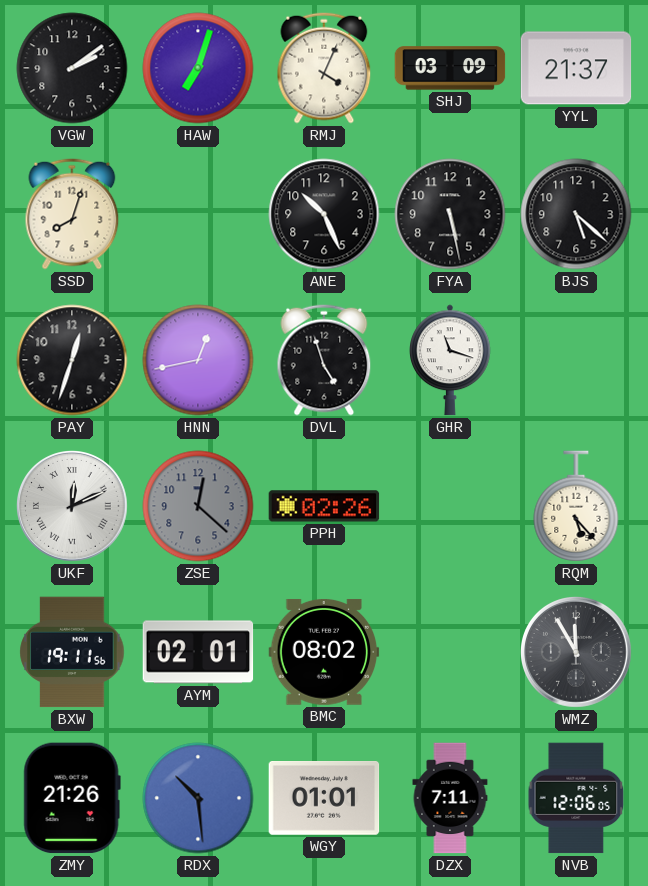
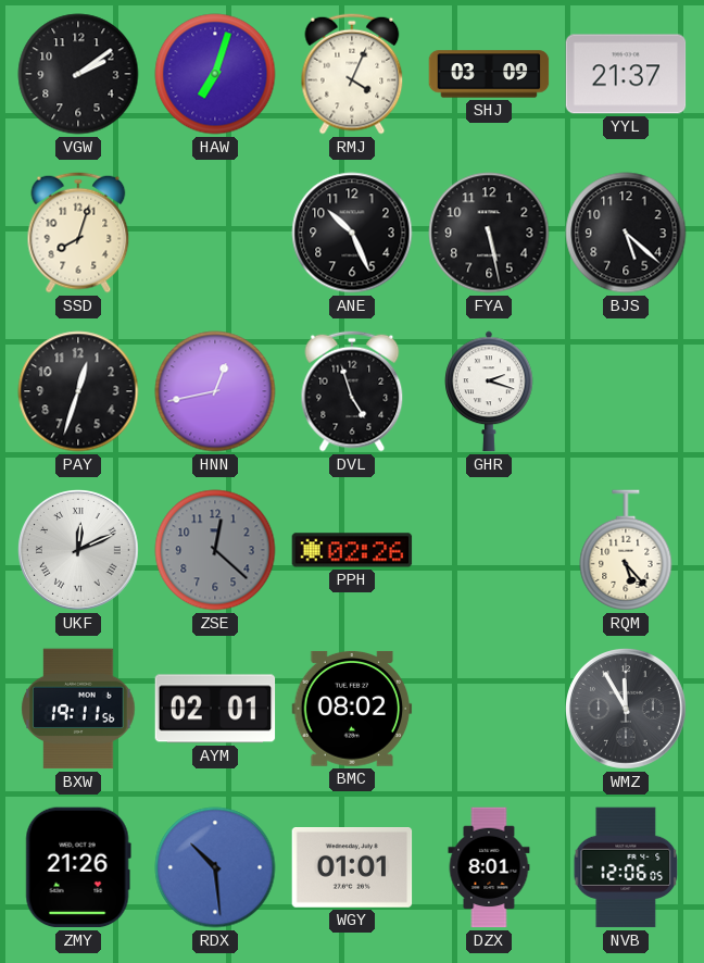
GHR: 11:18 -> 2:18 (490, 391)
DZX: 7:11 -> 8:01 (489, 867)
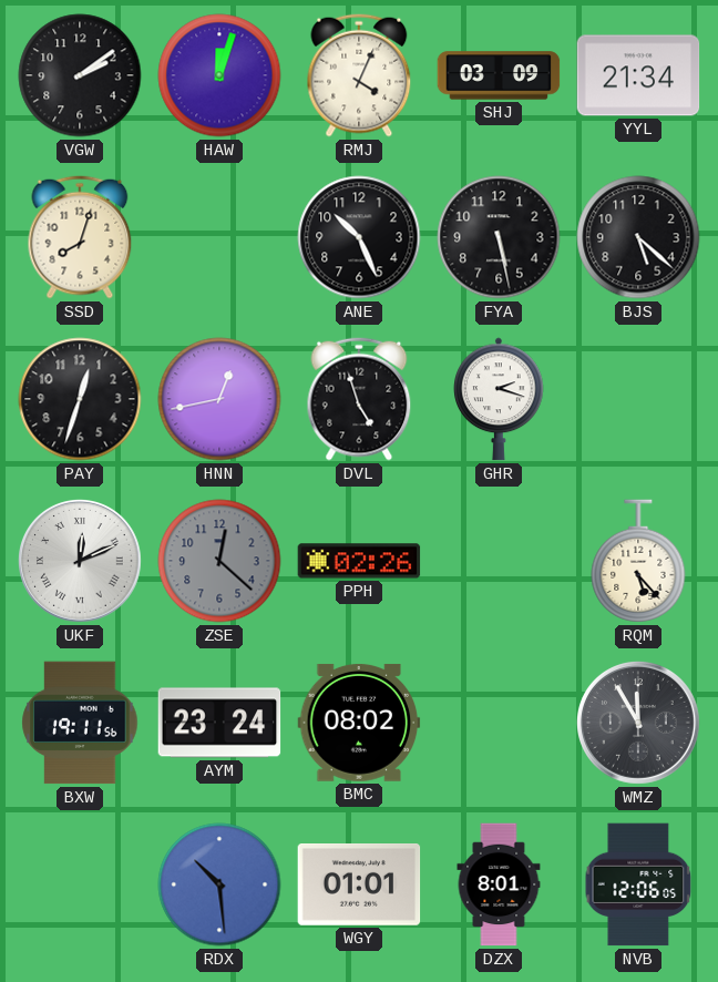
HAW: 7:03 -> 12:03 (219, 75)
YYL: 21:37 -> 21:34 (638, 75)
AYM: 02:01 -> 23:24 (219, 723)
ZMY: 21:26 -> none (78, 867)
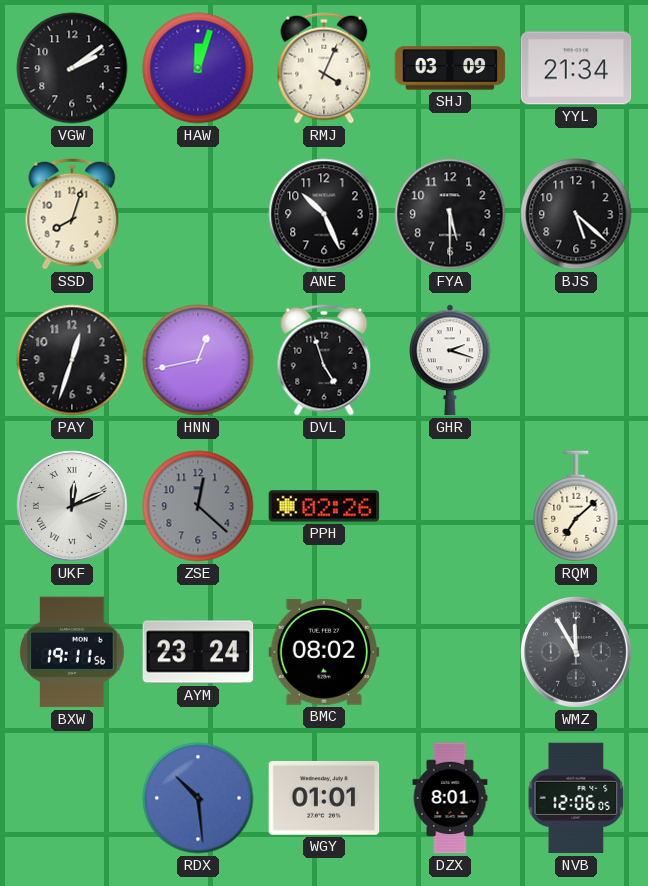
FYA: 5:28 -> 5:30 (450, 214)
RQM: 5:23 -> 7:08 (576, 506)
